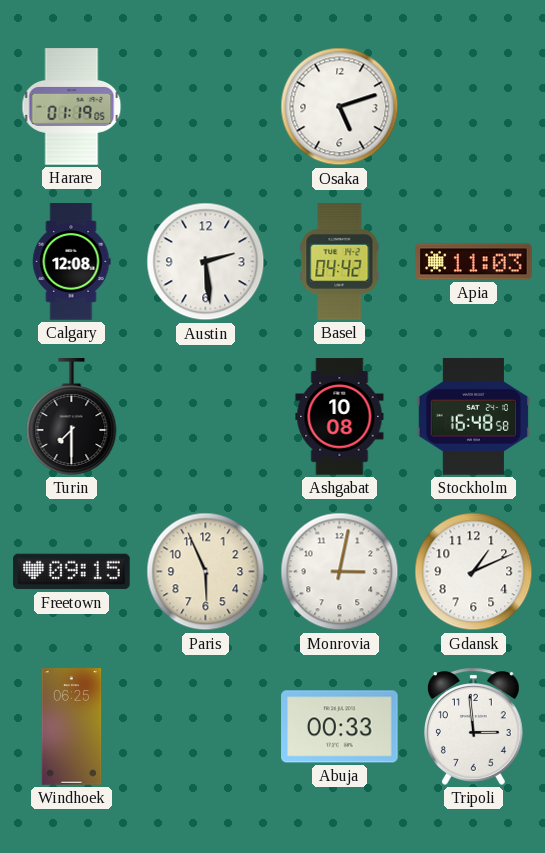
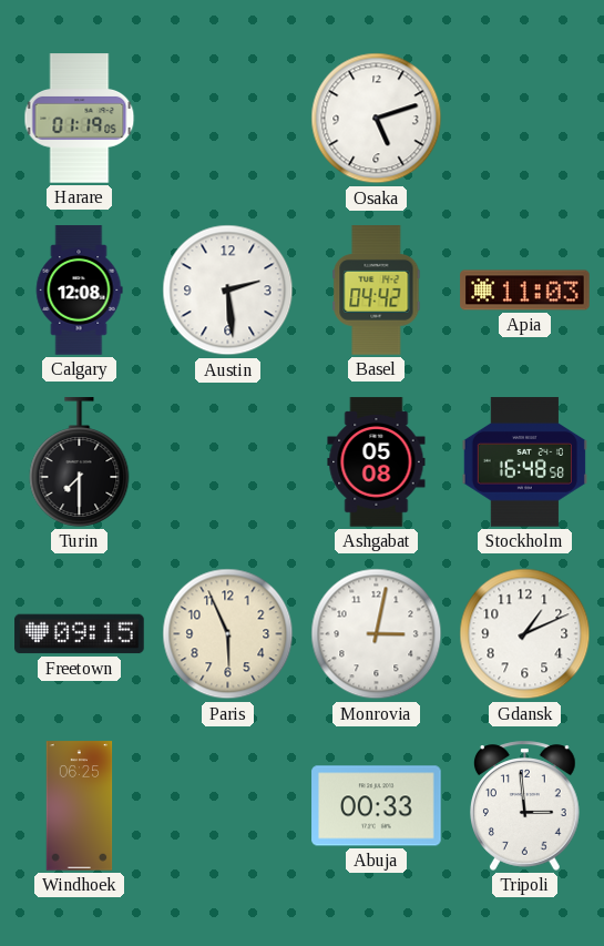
Ashgabat: 10:08 -> 05:08 (377, 462)
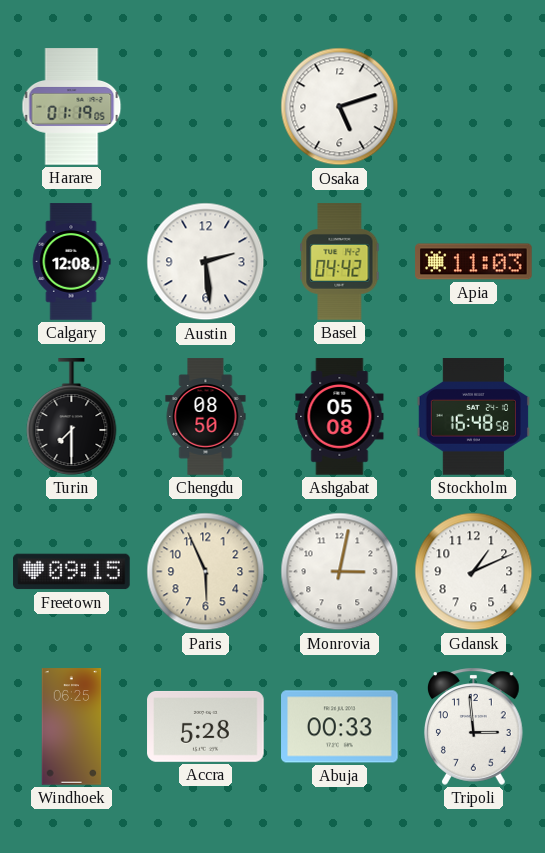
Chengdu: none -> 08:50 (206, 417)
Accra: none -> 5:28 (206, 727)
